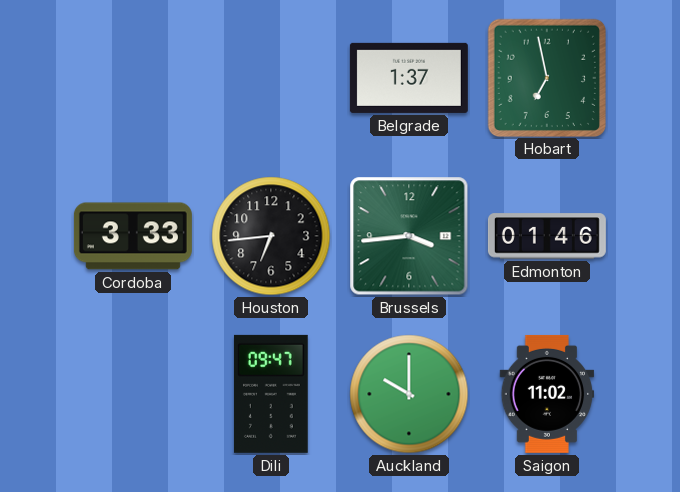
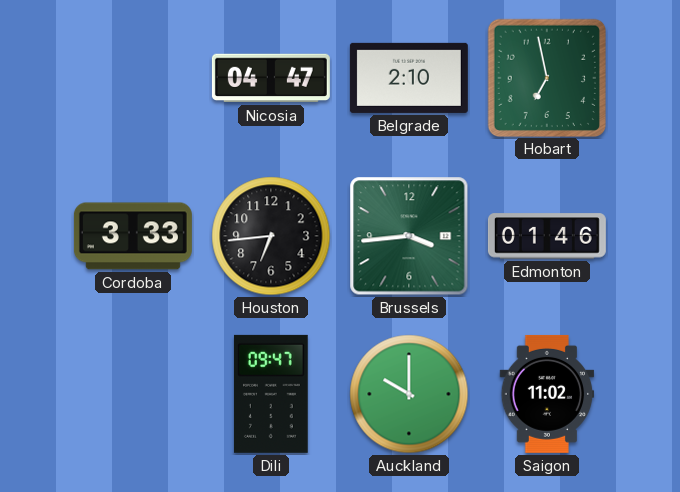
Nicosia: none -> 04:47 (271, 78)
Belgrade: 1:37 -> 2:10 (409, 78)
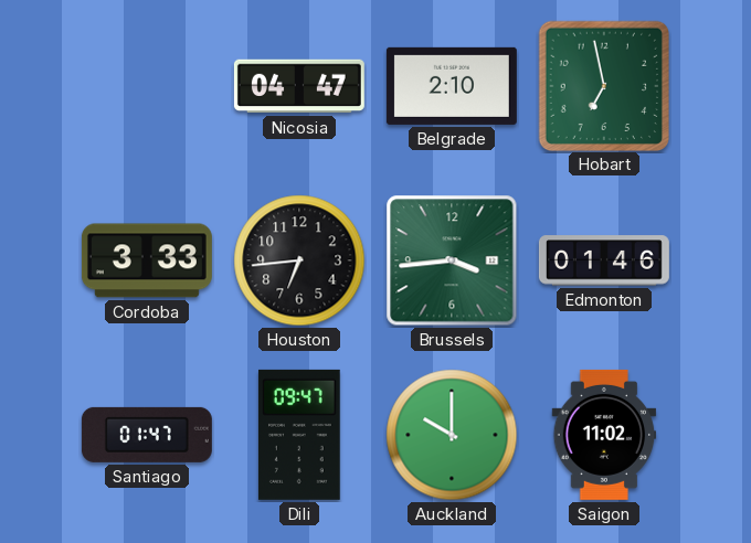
Santiago: none -> 01:47 (147, 435)
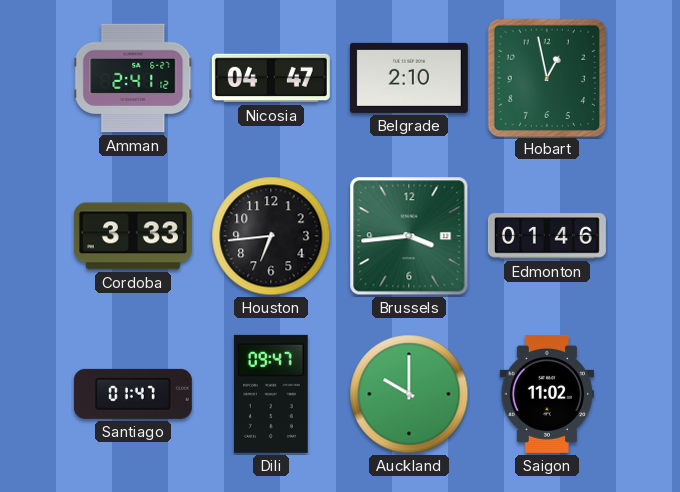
Amman: none -> 2:41 (133, 78)
Hobart: 6:58 -> 12:58 (546, 77)
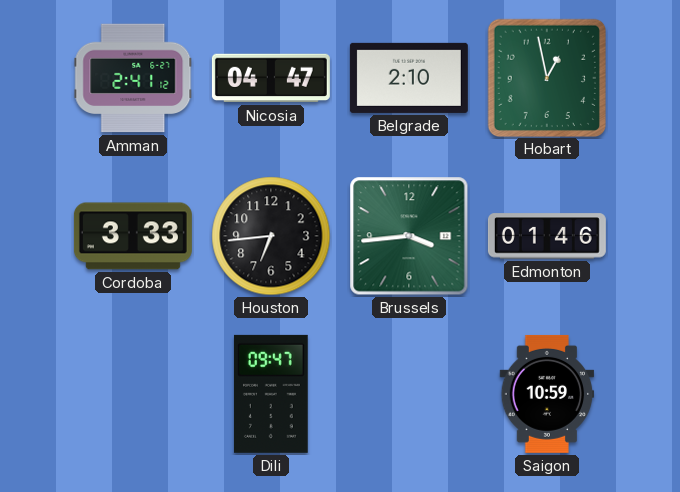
Santiago: 01:47 -> none (133, 394)
Auckland: 10:00 -> none (409, 394)
Saigon: 11:02 -> 10:59 (547, 394)
